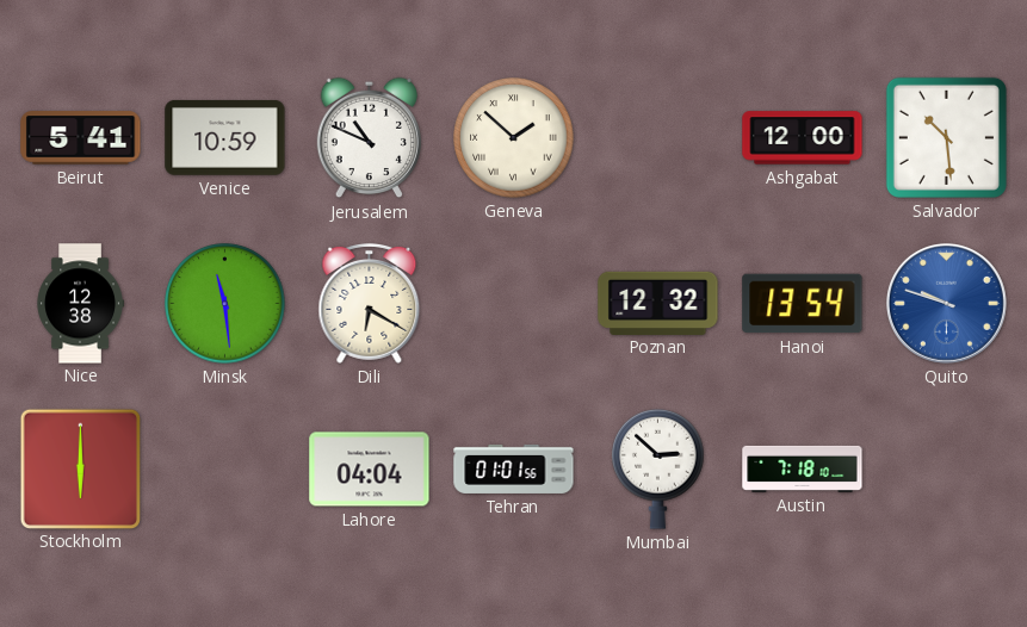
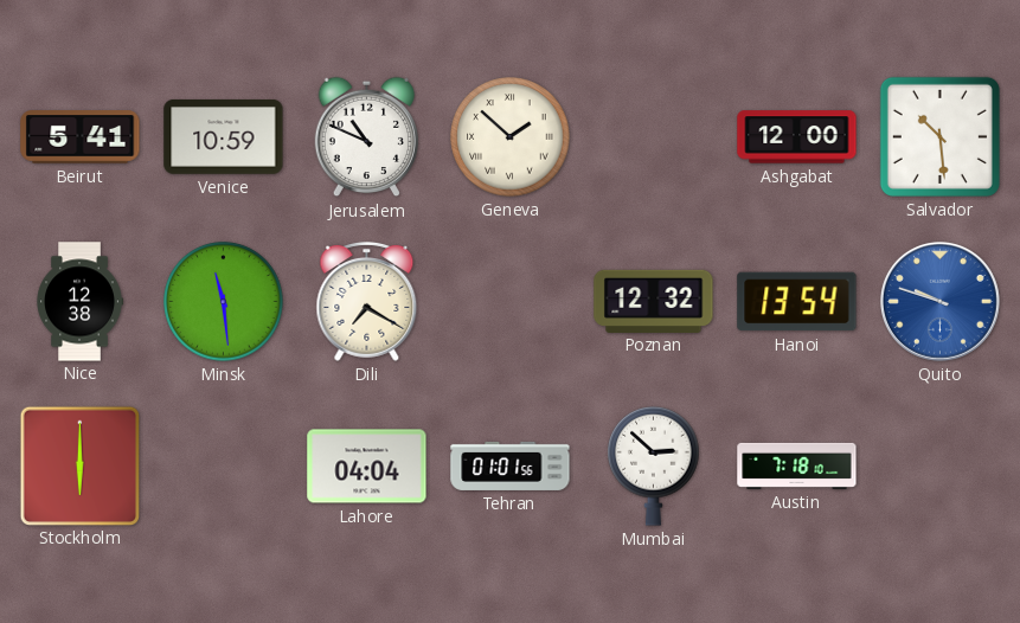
Dili: 6:20 -> 7:20 (367, 301)
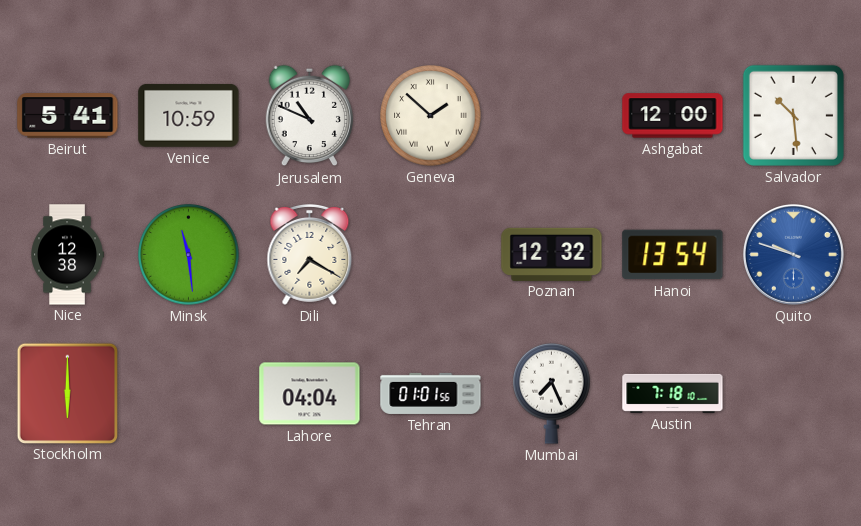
Mumbai: 2:52 -> 7:26 (552, 393)
